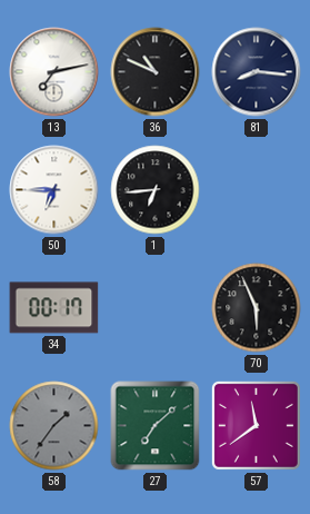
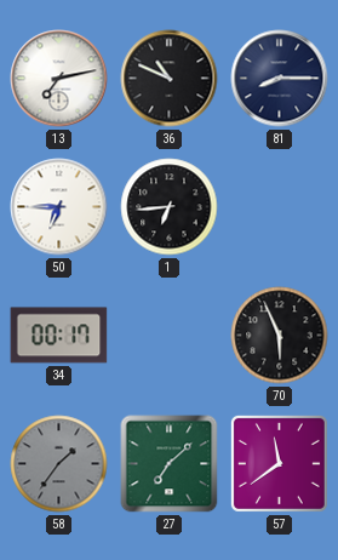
81: 8:16 -> 8:15 (280, 79)
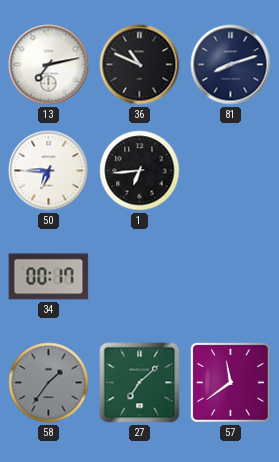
81: 8:15 -> 8:12 (231, 65)
70: 5:56 -> none (280, 336)
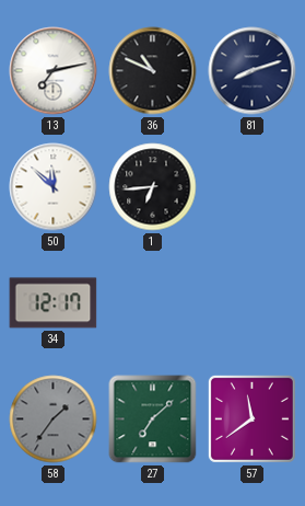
50: 6:45 -> 11:52 (54, 187)
34: 00:17 -> 12:17 (54, 303)
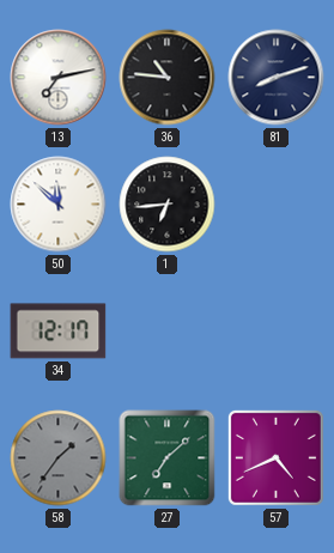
36: 10:49 -> 10:46 (168, 78)
57: 11:39 -> 4:41 (275, 457)
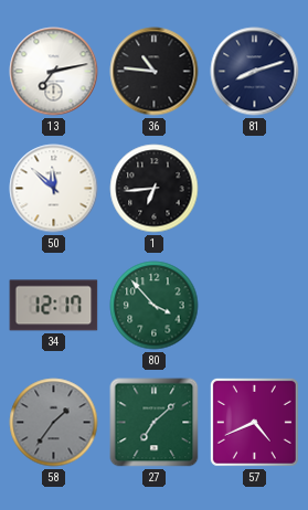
80: none -> 3:53 (155, 306)
